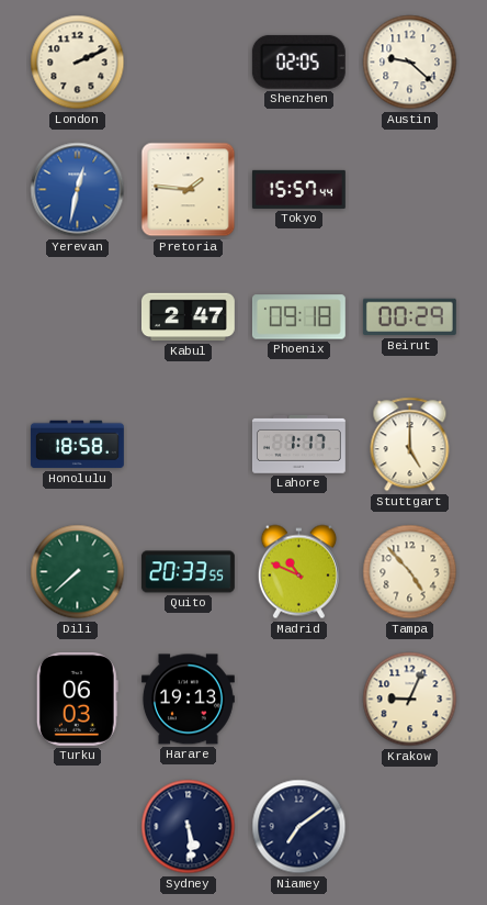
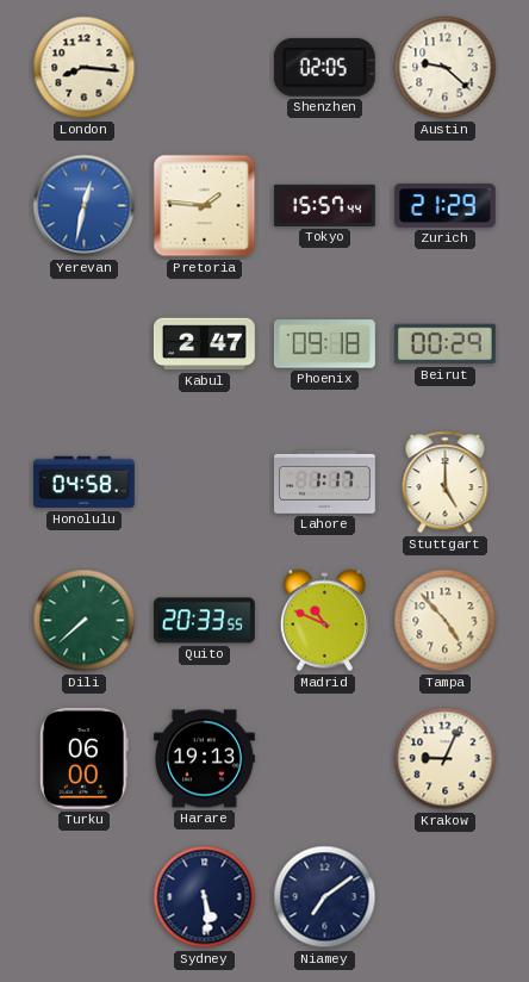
London: 2:11 -> 8:16 (85, 68)
Zurich: none -> 21:29 (444, 206)
Honolulu: 18:58 -> 04:58 (83, 483)
Turku: 06:03 -> 06:00 (83, 758)
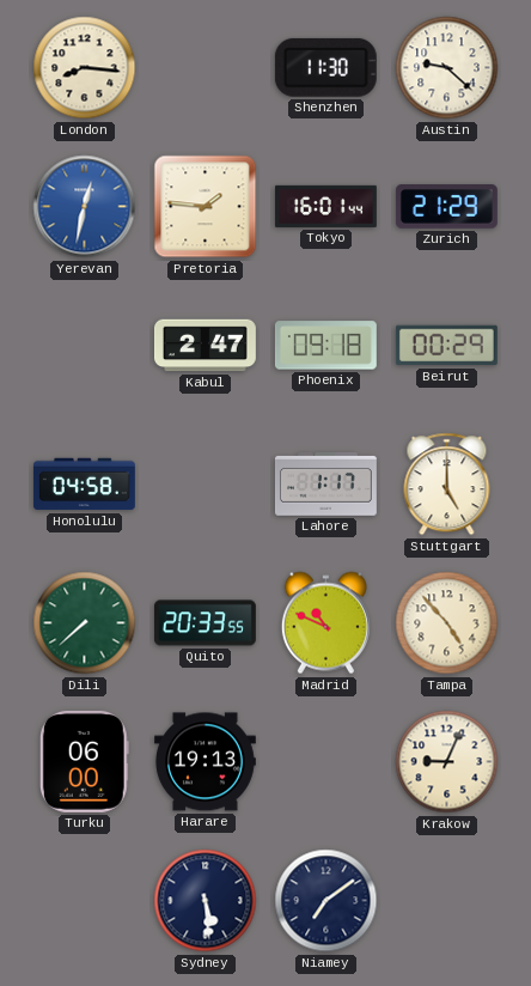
Shenzhen: 02:05 -> 11:30 (325, 67)
Tokyo: 15:57 -> 16:01 (325, 206)
